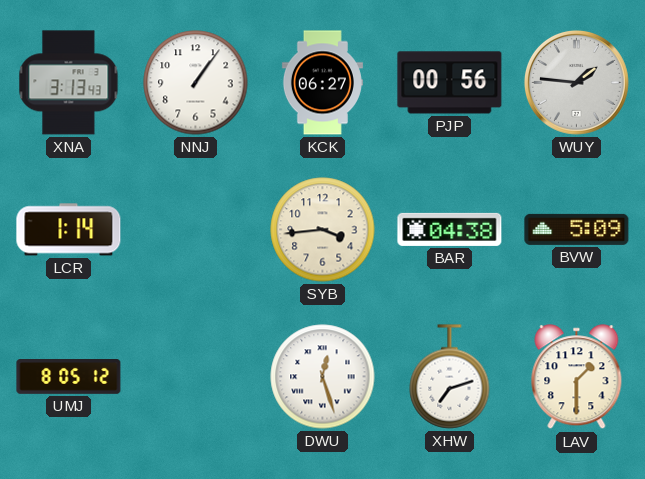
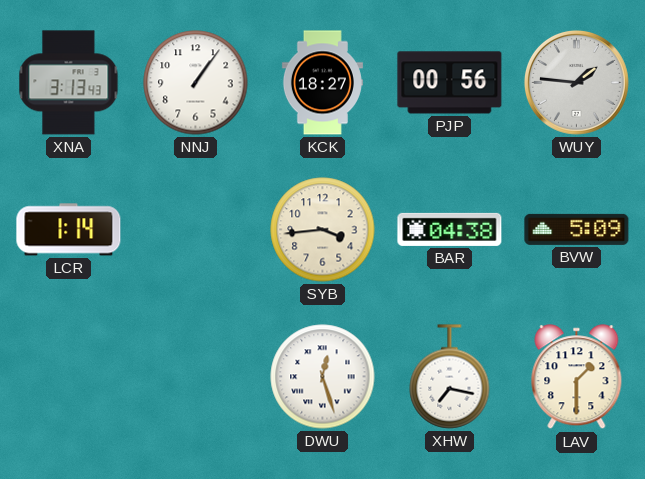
KCK: 06:27 -> 18:27 (322, 83)
UMJ: 8:05 -> none (69, 377)
XHW: 7:12 -> 7:17 (450, 377)
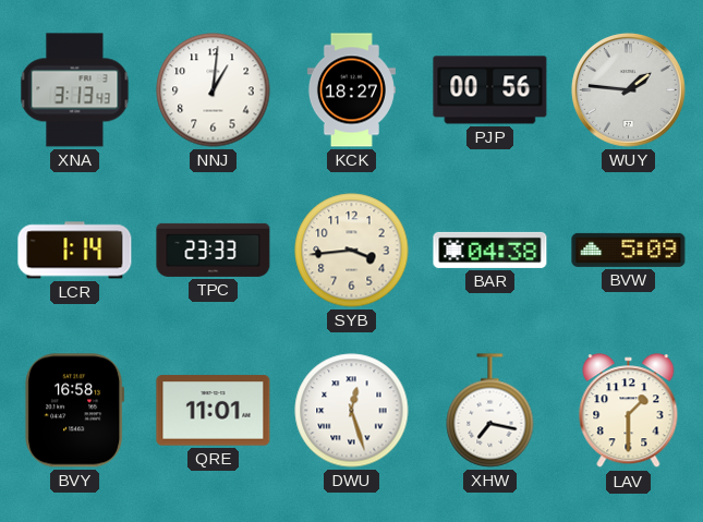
NNJ: 1:06 -> 1:01 (214, 90)
TPC: none -> 23:33 (214, 250)
BVY: none -> 16:58 (75, 411)
QRE: none -> 11:01 (214, 411)
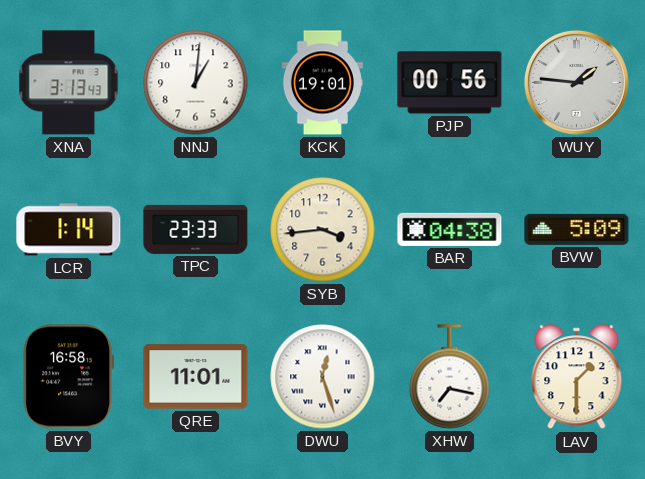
KCK: 18:27 -> 19:01 (322, 83)
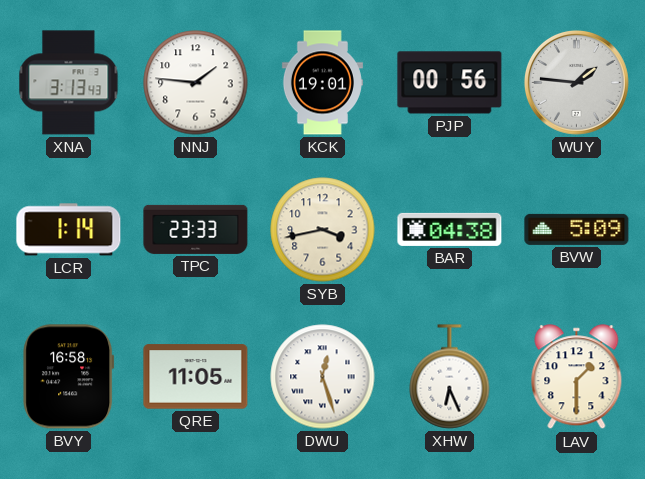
NNJ: 1:01 -> 1:46 (196, 83)
SYB: 3:44 -> 3:43 (323, 230)
QRE: 11:01 -> 11:05 (196, 377)
XHW: 7:17 -> 6:26 (450, 377)
